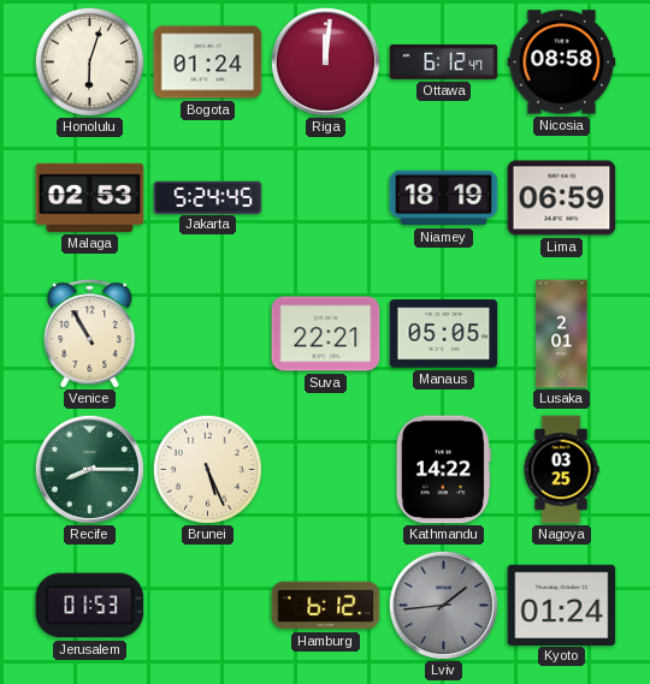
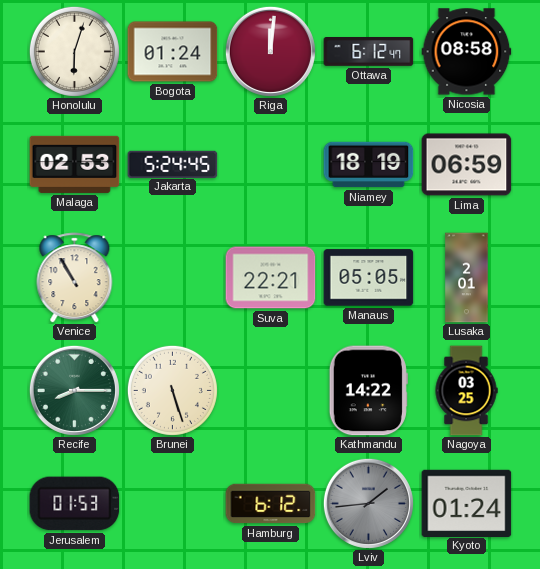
Brunei: 5:26 -> 5:27 (172, 390)
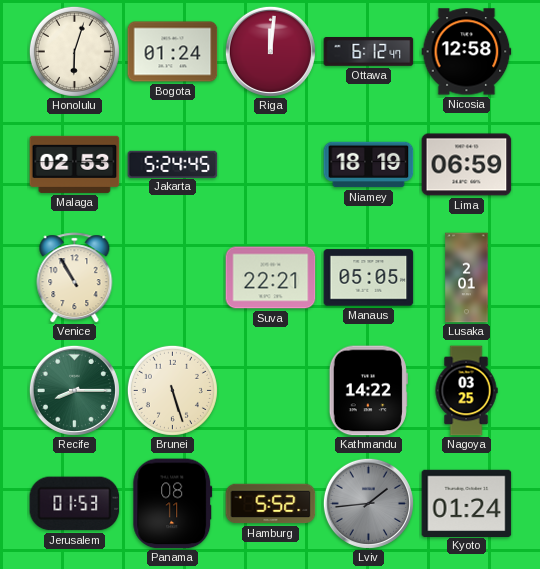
Nicosia: 08:58 -> 12:58 (467, 52)
Panama: none -> 08:11 (173, 504)
Hamburg: 6:12 -> 5:52 (271, 504)
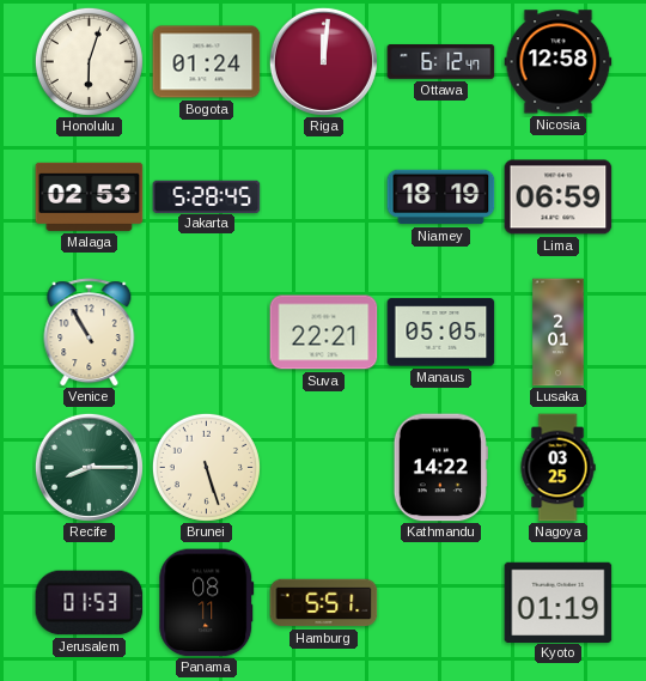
Jakarta: 5:24 -> 5:28 (207, 196)
Hamburg: 5:52 -> 5:51 (324, 603)
Lviv: 1:44 -> none (368, 503)
Kyoto: 01:24 -> 01:19 (559, 602)
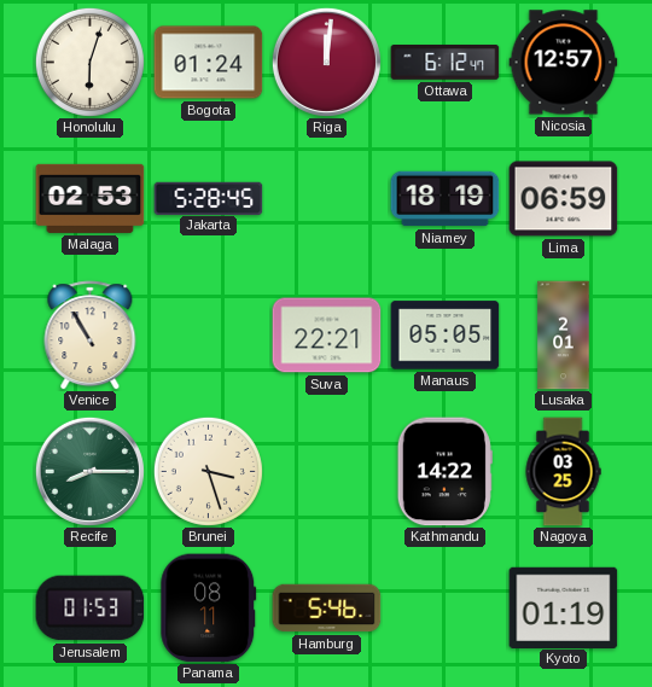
Nicosia: 12:58 -> 12:57 (564, 63)
Brunei: 5:27 -> 3:27 (208, 471)
Hamburg: 5:51 -> 5:46 (327, 609)
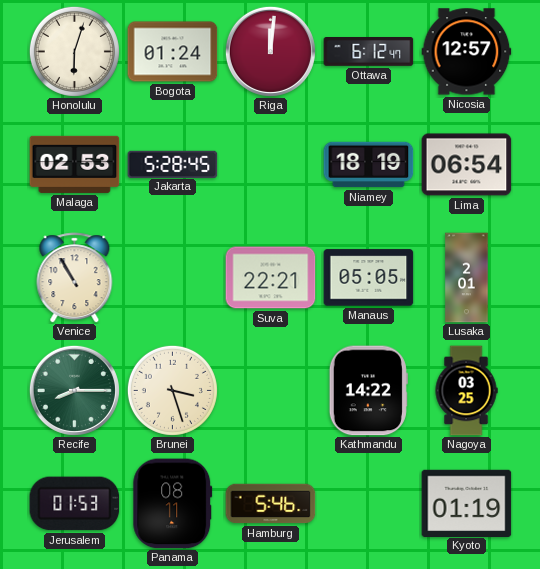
Lima: 06:59 -> 06:54 (467, 165)
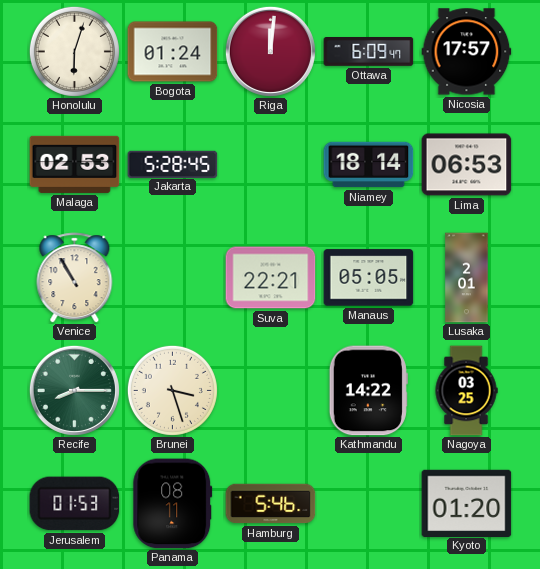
Ottawa: 6:12 -> 6:09 (369, 52)
Nicosia: 12:57 -> 17:57 (467, 52)
Niamey: 18:19 -> 18:14 (369, 165)
Lima: 06:54 -> 06:53 (467, 165)
Kyoto: 01:19 -> 01:20 (467, 503)
